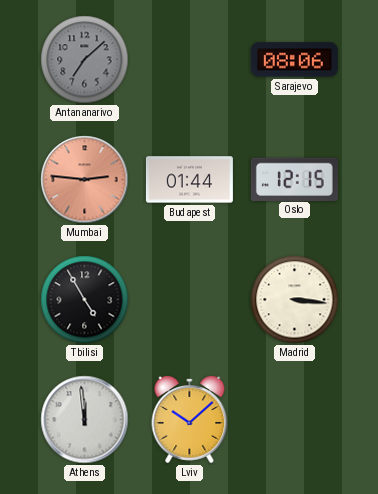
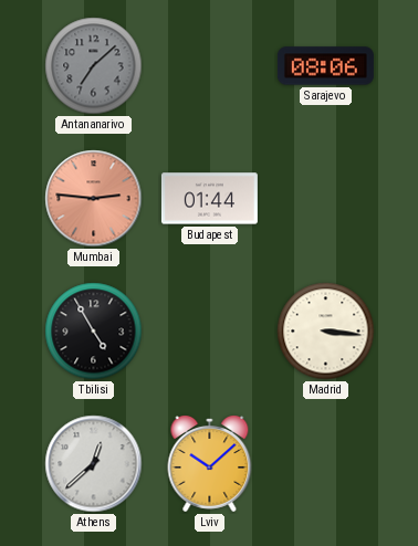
Oslo: 12:15 -> none (294, 179)
Athens: 11:59 -> 12:38 (94, 464)
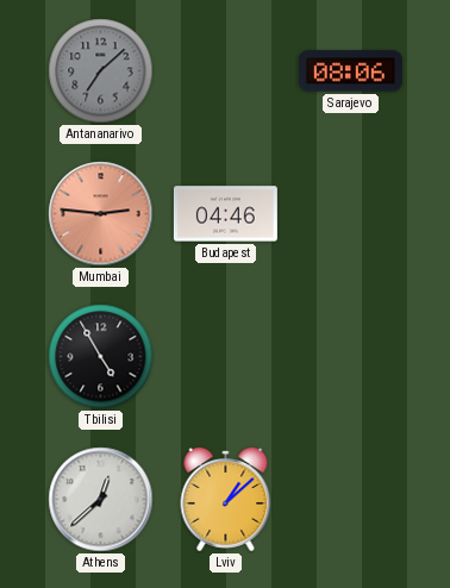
Budapest: 01:44 -> 04:46 (225, 214)
Madrid: 3:16 -> none (326, 332)
Lviv: 10:08 -> 1:08 (226, 500)
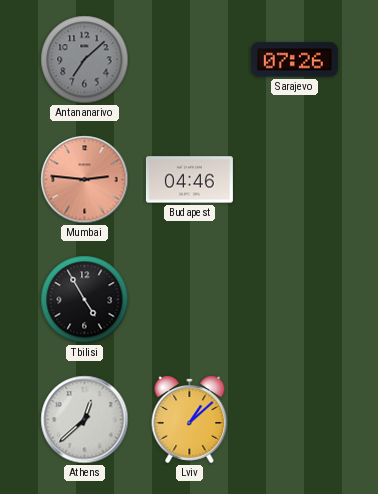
Sarajevo: 08:06 -> 07:26 (294, 60)
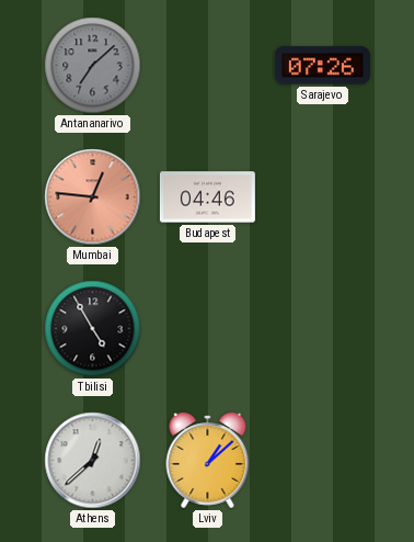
Mumbai: 2:46 -> 12:46 (93, 197)
